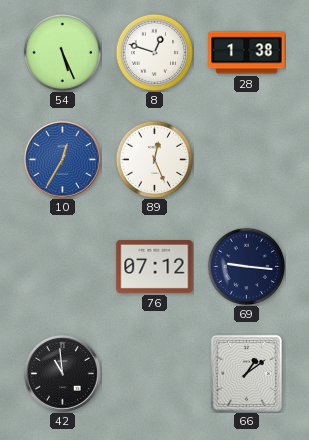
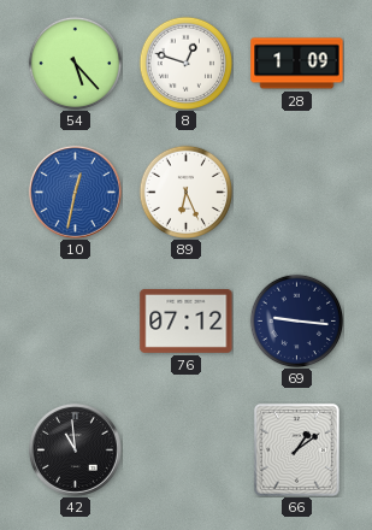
54: 5:26 -> 5:23 (75, 63)
28: 1:38 -> 1:09 (297, 64)
10: 12:35 -> 12:32 (75, 192)
89: 12:26 -> 6:26 (185, 192)
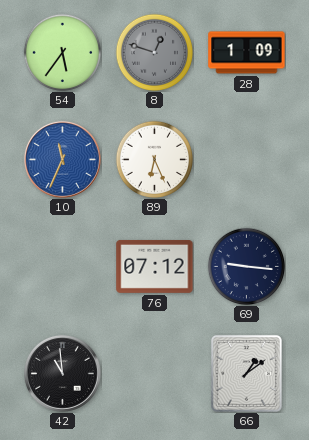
54: 5:23 -> 5:36 (62, 52)
8 dial: white -> grey (154, 52)
10: 12:32 -> 11:34 (62, 159)
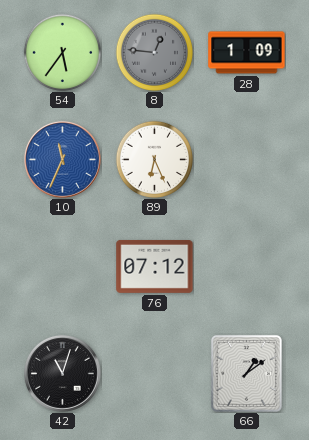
8: 12:48 -> 12:46 (154, 52)
69: 9:16 -> none (246, 266)
42: 10:59 -> 11:03 (62, 373)
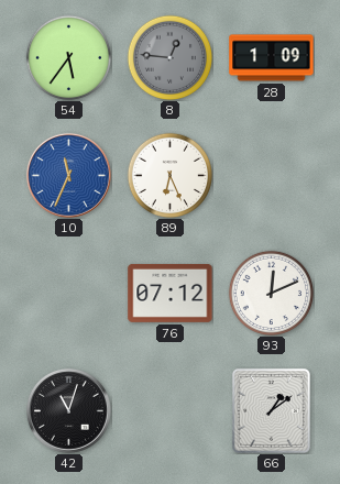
93: none -> 12:11 (271, 293)
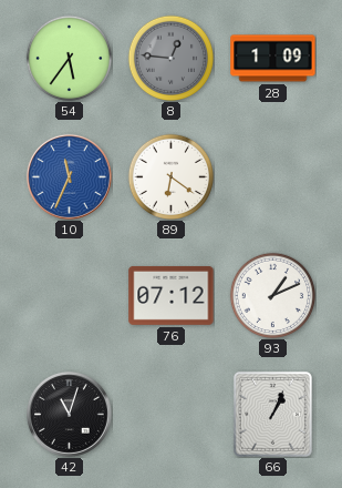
89: 6:26 -> 6:21 (170, 176)
93: 12:11 -> 1:11 (272, 295)
66: 1:09 -> 1:04 (272, 414)
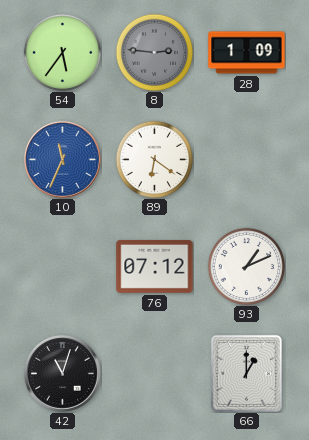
8: 12:46 -> 2:46 (154, 52)
66: 1:04 -> 1:00 (246, 373)
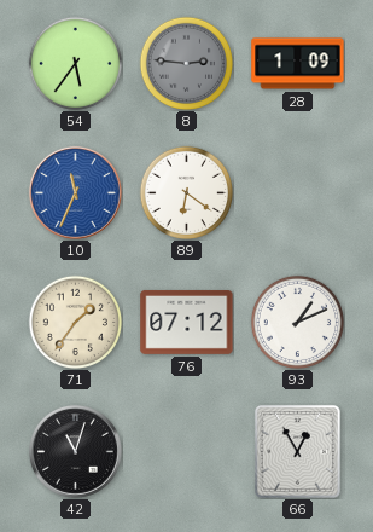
71: none -> 1:36 (75, 322)
66: 1:00 -> 12:55 (297, 451)
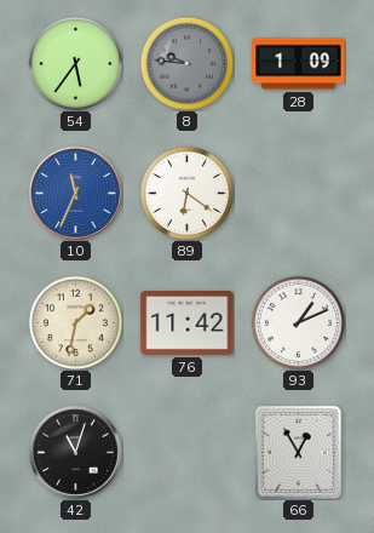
8: 2:46 -> 9:46 (186, 63)
71: 1:36 -> 1:32 (75, 322)
76: 07:12 -> 11:42 (188, 322)
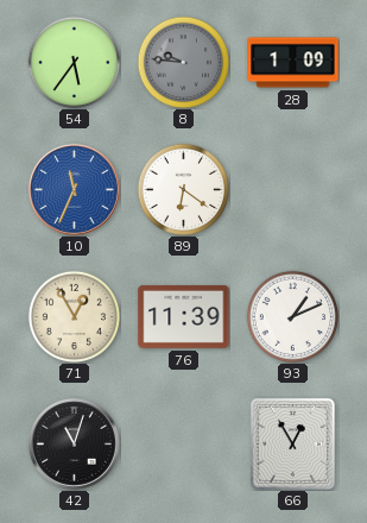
71: 1:32 -> 12:55 (74, 316)
76: 11:42 -> 11:39 (184, 316)
